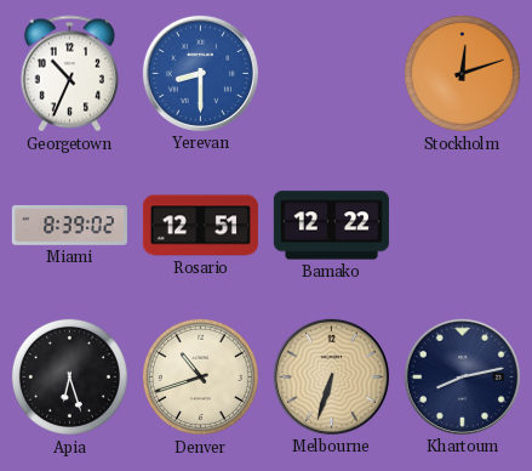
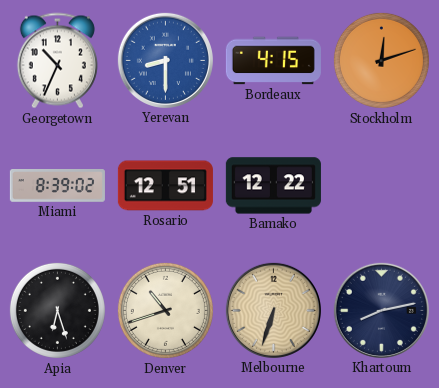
Bordeaux: none -> 4:15 (273, 61)
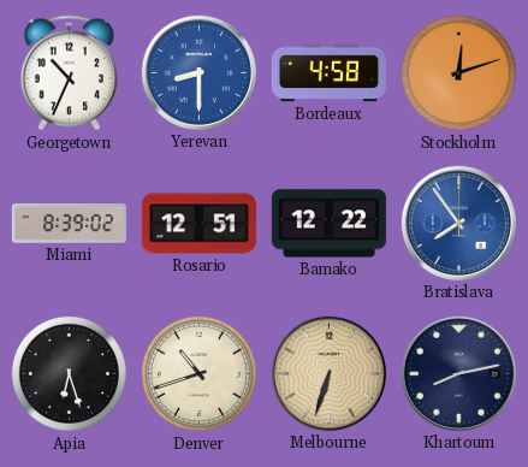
Bordeaux: 4:15 -> 4:58 (328, 73)
Bratislava: none -> 7:54 (458, 223)
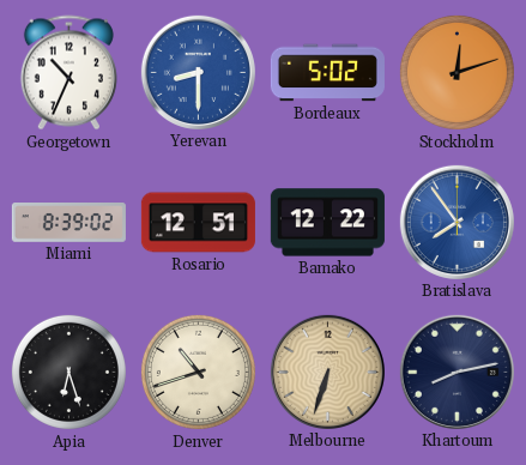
Bordeaux: 4:58 -> 5:02 (327, 73)
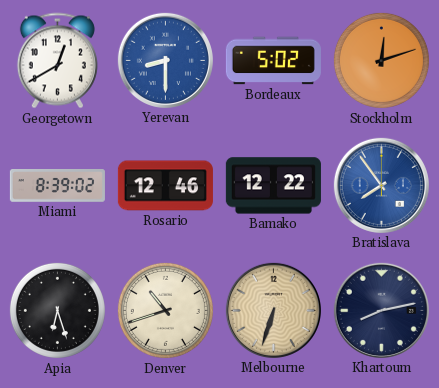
Georgetown: 10:34 -> 12:40 (57, 61)
Rosario: 12:51 -> 12:46 (165, 186)
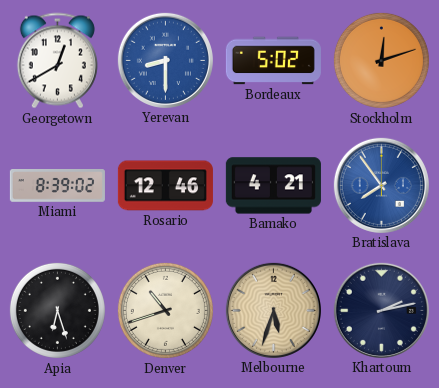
Bamako: 12:22 -> 4:21 (273, 186)
Melbourne: 6:33 -> 5:33 (273, 310)
Khartoum: 8:13 -> 2:13 (381, 310)
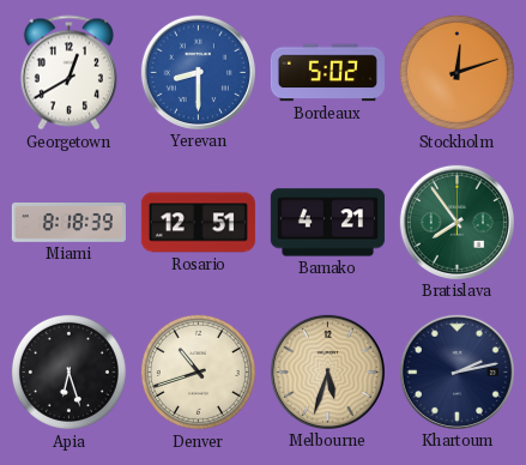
Miami: 8:39 -> 8:18 (68, 223)
Rosario: 12:46 -> 12:51 (198, 223)
Bratislava dial: blue -> green (457, 222)
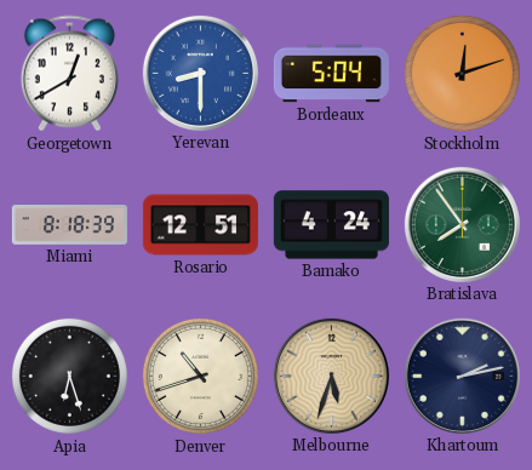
Bordeaux: 5:02 -> 5:04 (331, 74)
Bamako: 4:21 -> 4:24 (331, 225)
